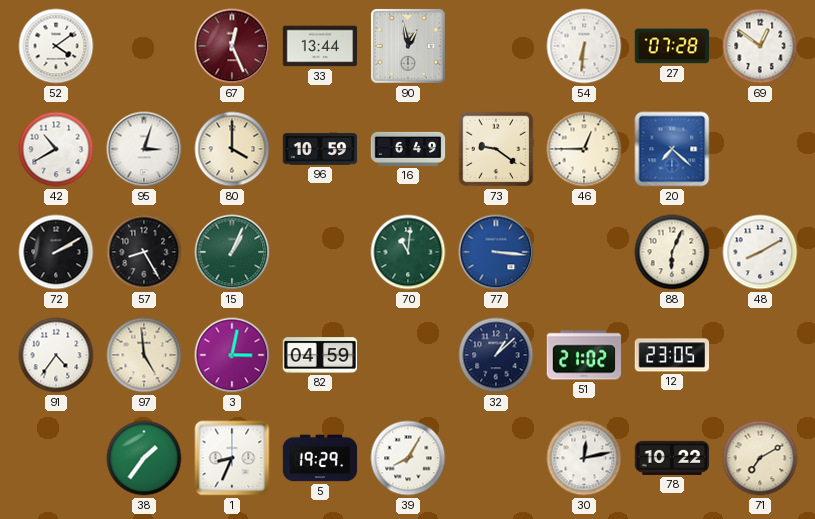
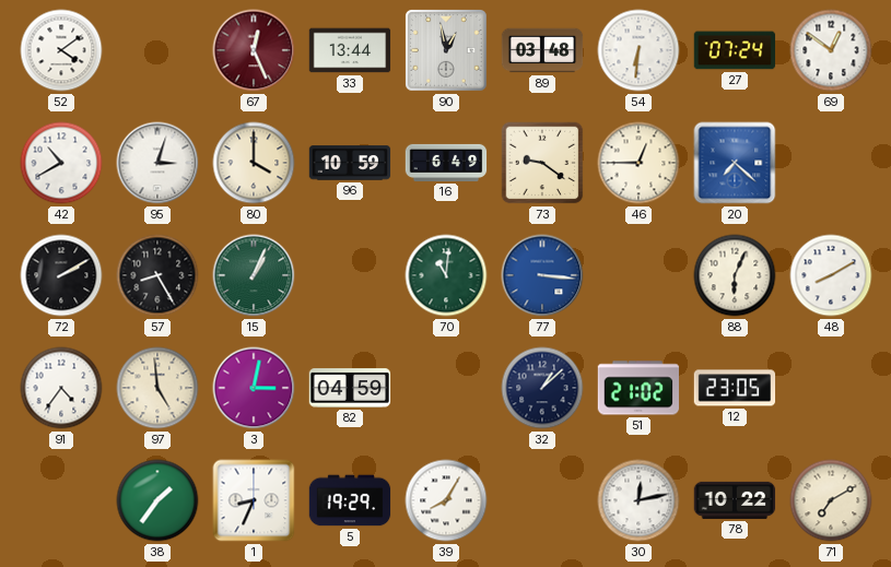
89: none -> 03:48 (542, 50)
27: 07:28 -> 07:24 (735, 50)
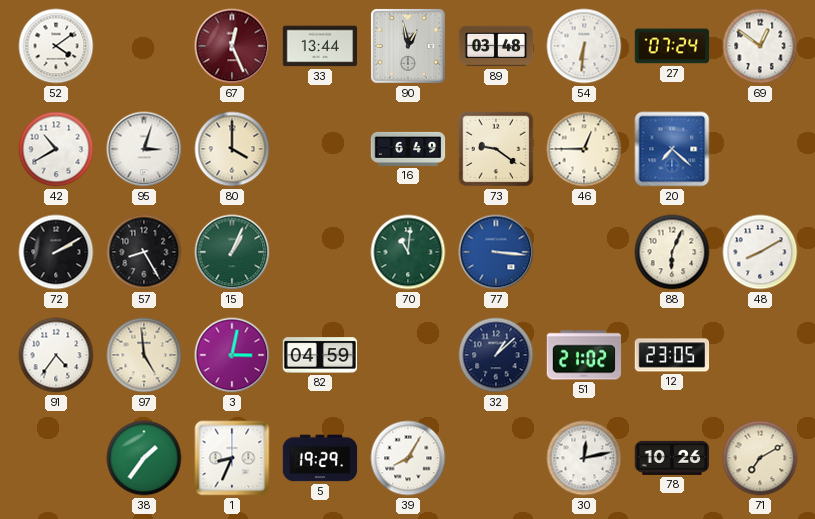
96: 10:59 -> none (350, 163)
78: 10:22 -> 10:26 (672, 458)
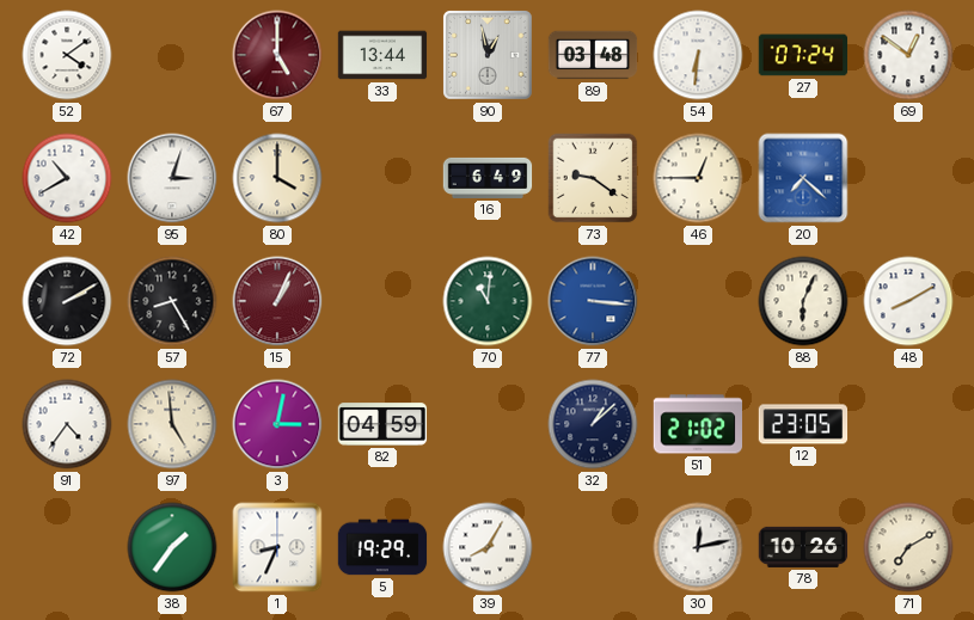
67: 12:26 -> 5:00 (277, 55)
15 dial: green -> burgundy (277, 301)
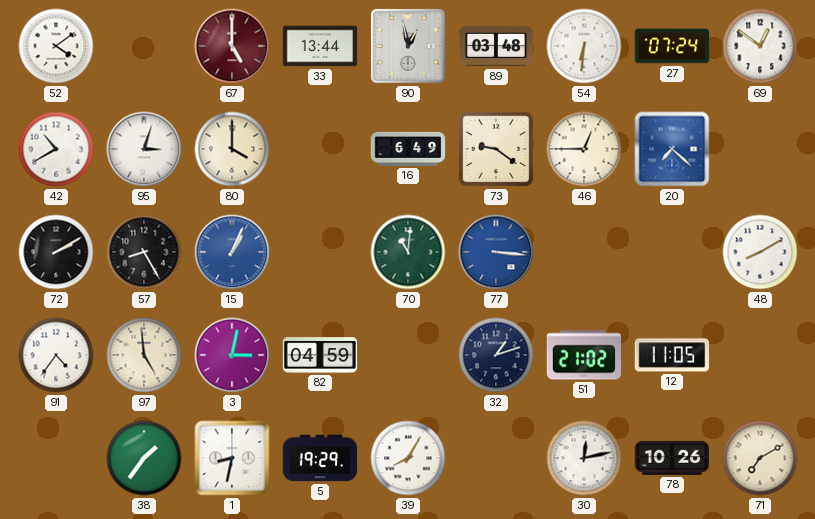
15 dial: burgundy -> blue (232, 252)
88: 6:04 -> none (803, 301)
32: 1:08 -> 1:12 (496, 355)
12: 23:05 -> 11:05 (672, 355)
1: 8:34 -> 8:32 (232, 458)
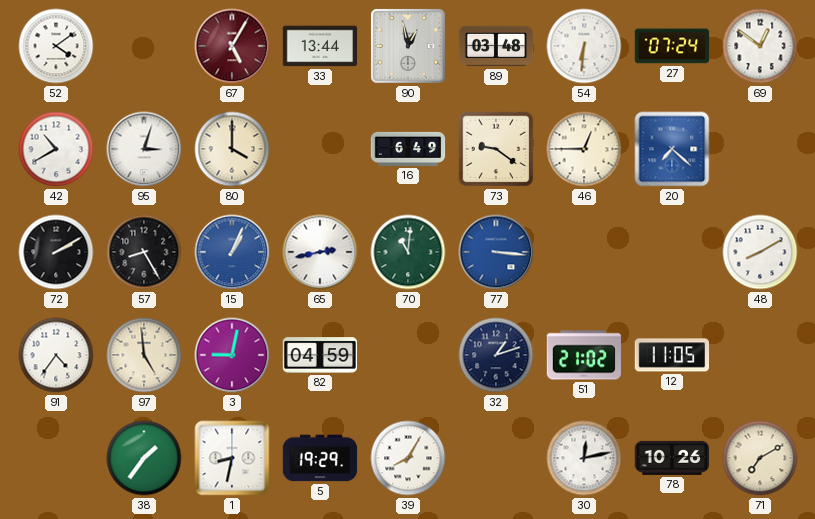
67: 5:00 -> 5:05 (232, 46)
65: none -> 2:43 (320, 252)
3: 3:02 -> 9:02 (232, 355)
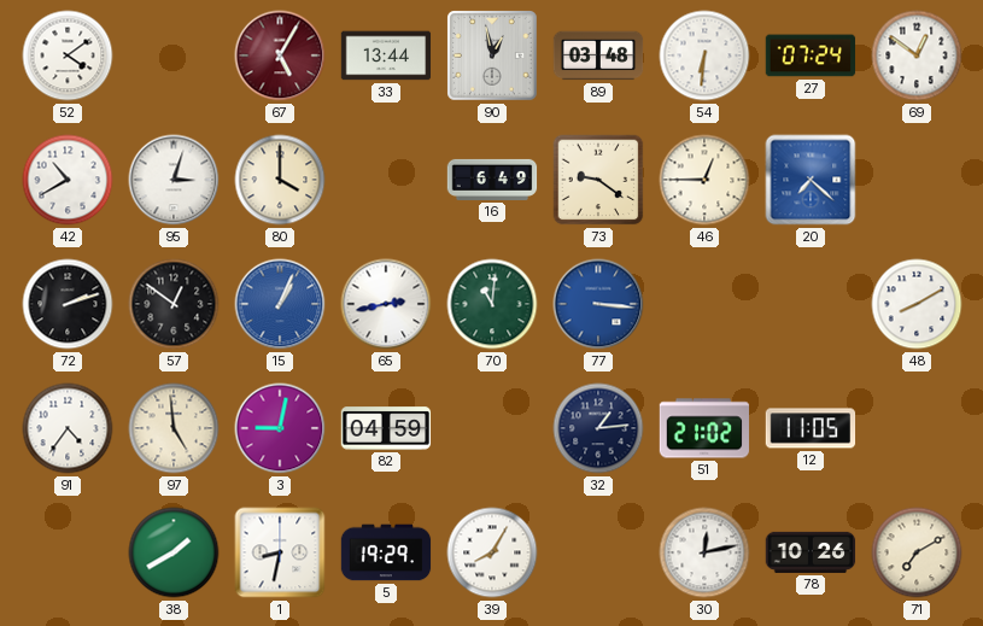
72: 2:10 -> 2:12 (68, 304)
57: 8:25 -> 12:51 (174, 304)
32: 1:12 -> 1:14 (598, 428)
38: 1:36 -> 1:40 (174, 552)
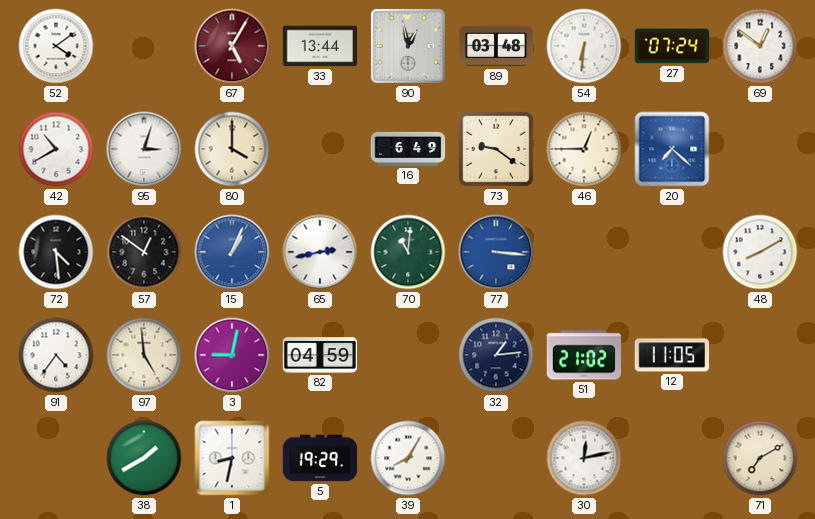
72: 2:12 -> 4:29 (56, 252)
78: 10:26 -> none (811, 552)
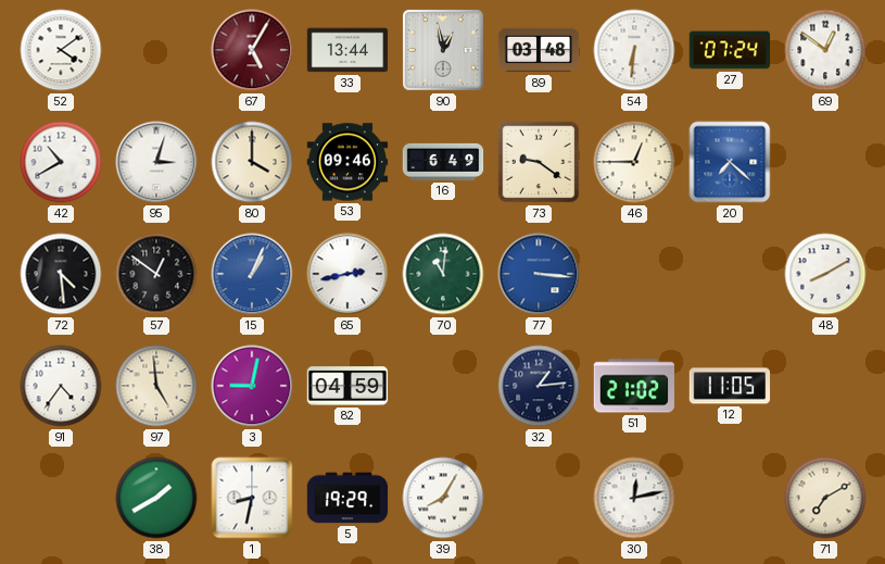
53: none -> 09:46 (347, 162)
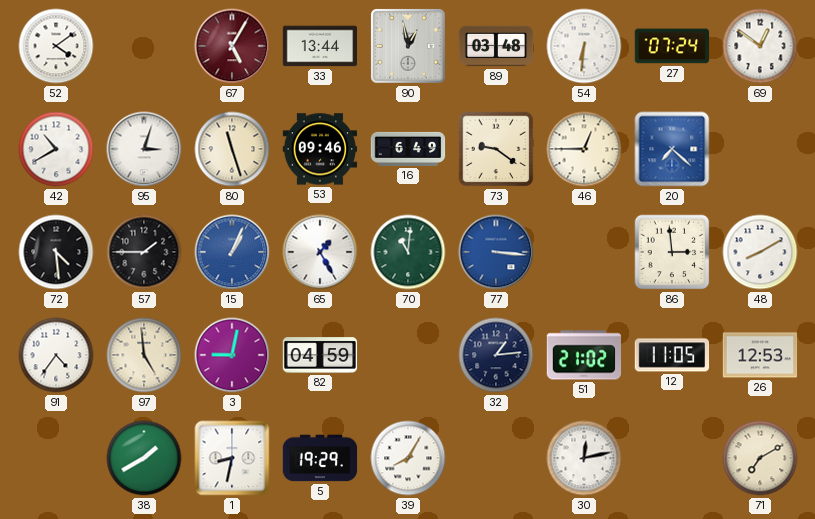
80: 4:00 -> 11:27 (232, 149)
57: 12:51 -> 1:45 (144, 252)
65: 2:43 -> 1:25 (320, 252)
86: none -> 2:59 (672, 252)
26: none -> 12:53 (760, 355)
